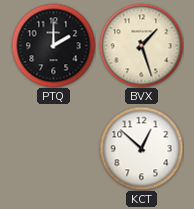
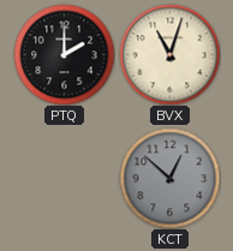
BVX: 1:27 -> 11:03 (169, 54)
KCT dial: white -> grey (169, 178)
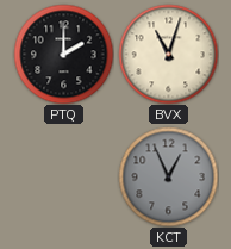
KCT: 12:52 -> 12:56 (168, 176)
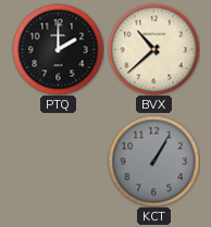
BVX: 11:03 -> 10:38 (153, 49)
KCT: 12:56 -> 1:05 (153, 161)
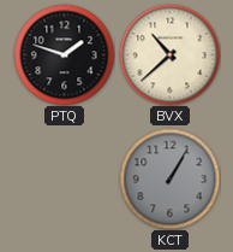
PTQ: 2:00 -> 1:48 (64, 54)
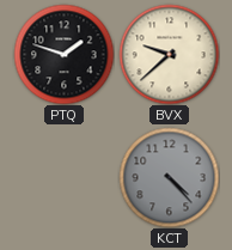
BVX: 10:38 -> 9:38 (169, 54)
KCT: 1:05 -> 4:23 (169, 177)
